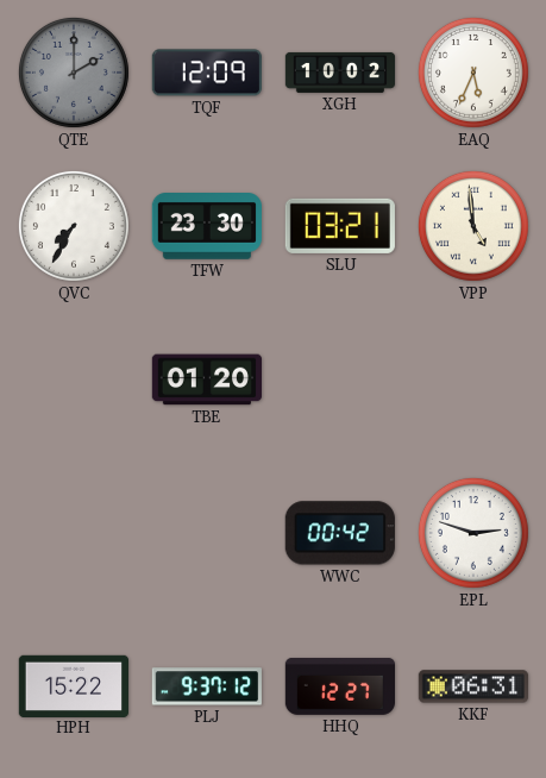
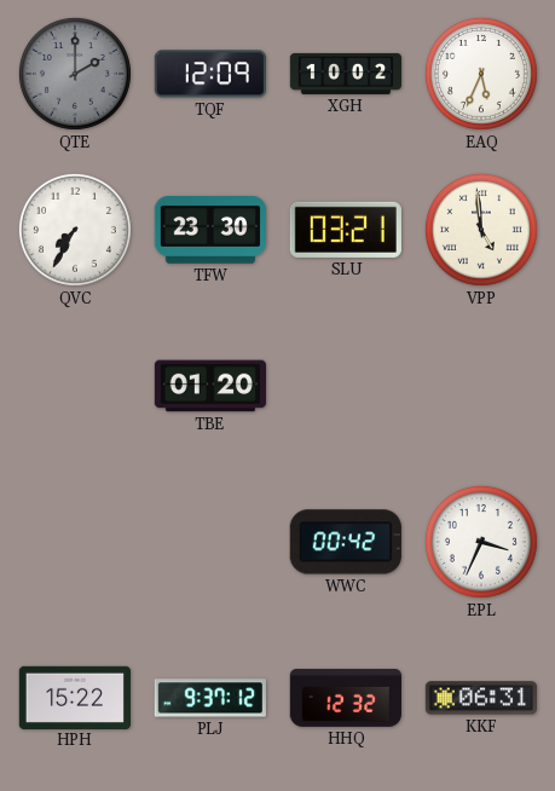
EPL: 2:48 -> 3:34 (481, 542)
HHQ: 12:27 -> 12:32 (345, 698)
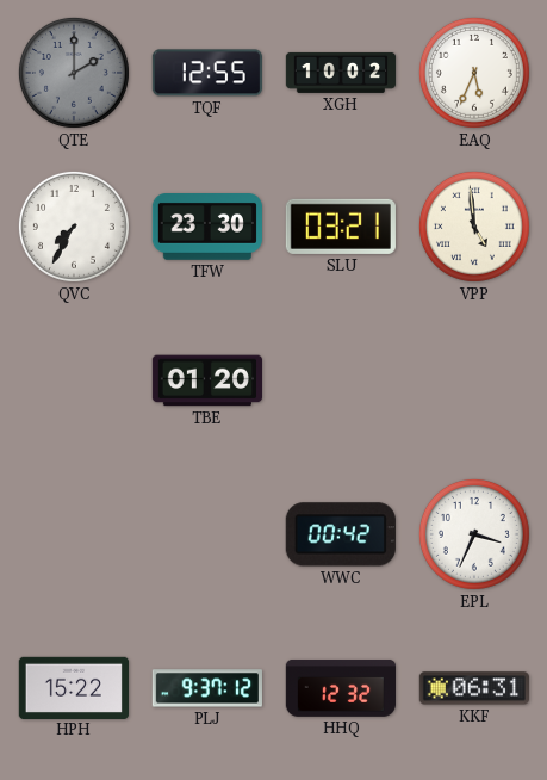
TQF: 12:09 -> 12:55 (207, 73)
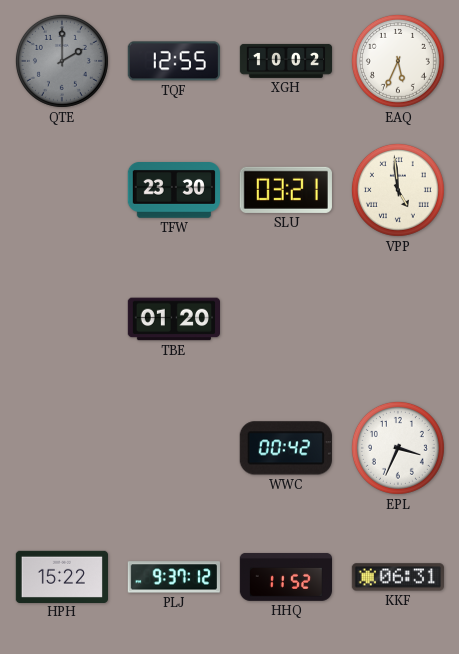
QVC: 7:35 -> none (74, 227)
HHQ: 12:32 -> 11:52 (285, 577)
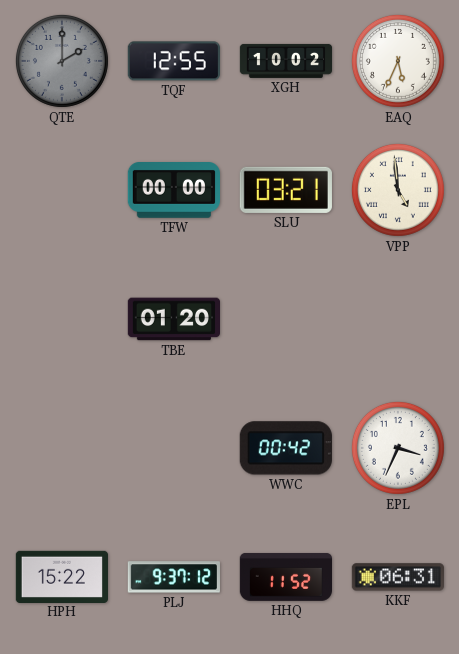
TFW: 23:30 -> 00:00 (174, 190)
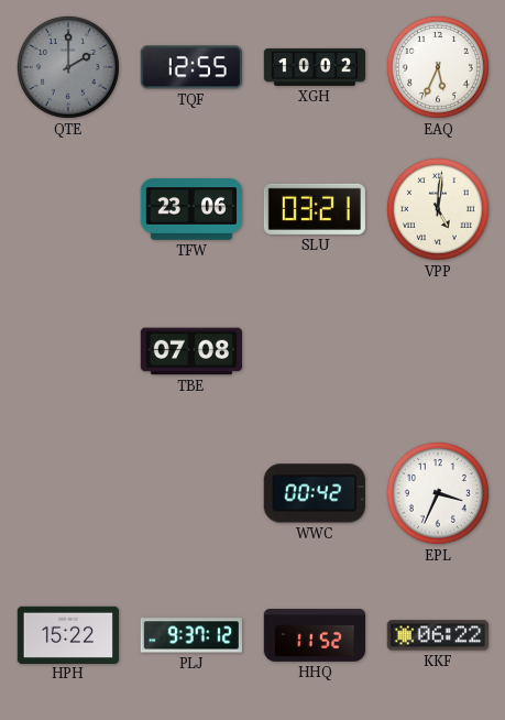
TFW: 00:00 -> 23:06 (191, 209)
VPP: 4:59 -> 5:01 (438, 209)
TBE: 01:20 -> 07:08 (190, 351)
KKF: 06:31 -> 06:22 (437, 635)
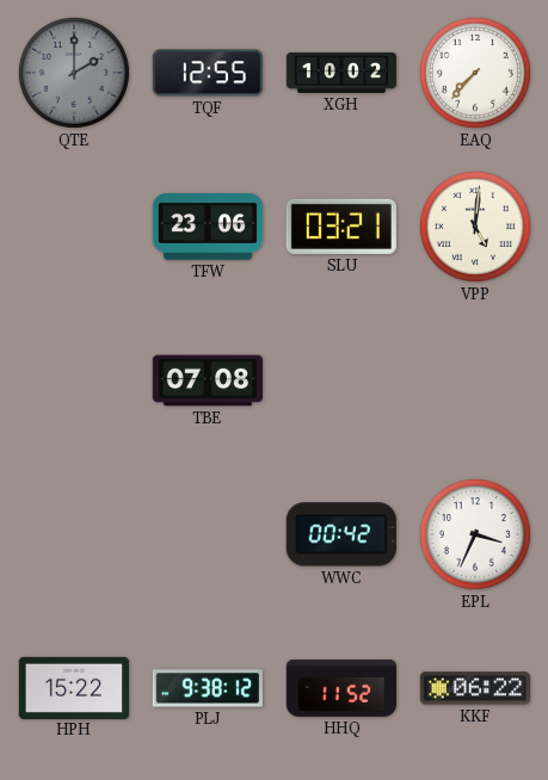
EAQ: 5:34 -> 7:37 (475, 73)
PLJ: 9:37 -> 9:38 (208, 688)
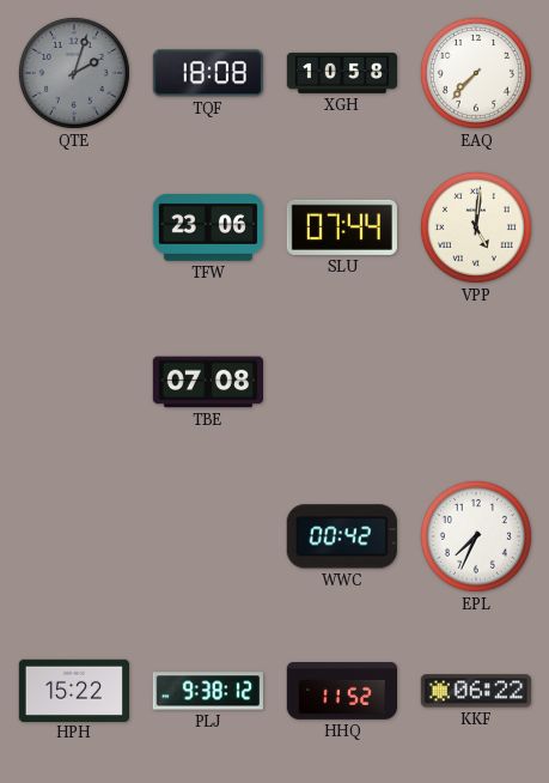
QTE: 2:00 -> 2:03 (74, 73)
TQF: 12:55 -> 18:08 (208, 73)
XGH: 10:02 -> 10:58 (342, 73)
SLU: 03:21 -> 07:44 (342, 227)
EPL: 3:34 -> 7:34 (476, 536)
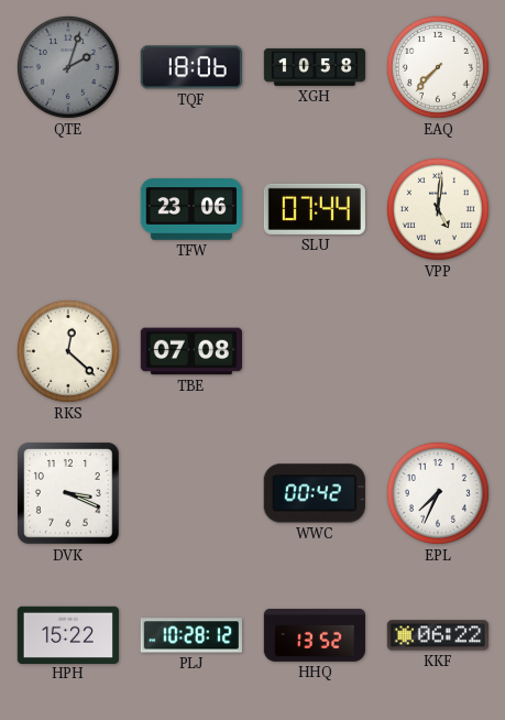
TQF: 18:08 -> 18:06 (191, 67)
RKS: none -> 12:22 (68, 351)
DVK: none -> 3:19 (68, 493)
PLJ: 9:38 -> 10:28 (191, 635)
HHQ: 11:52 -> 13:52 (314, 635)
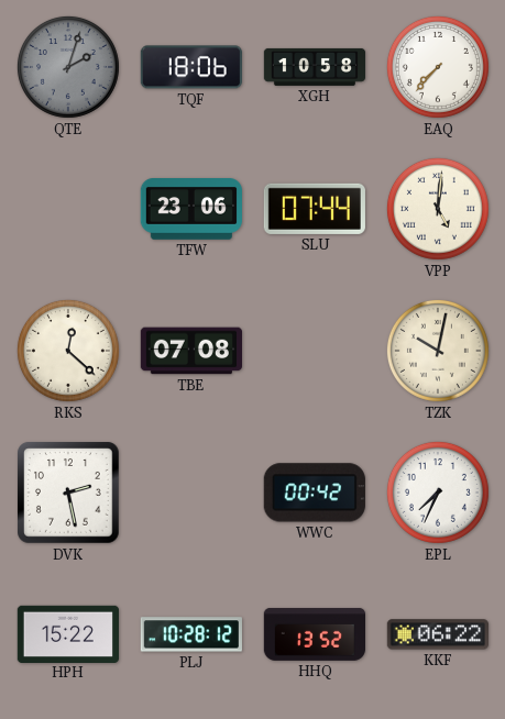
TZK: none -> 10:02 (438, 351)
DVK: 3:19 -> 2:28 (68, 493)
